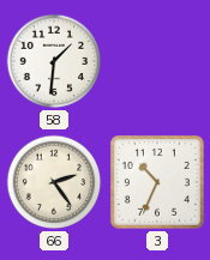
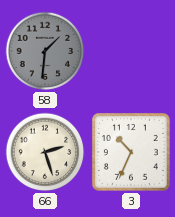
58 dial: white -> grey (45, 51)
66: 2:24 -> 2:27 (45, 152)
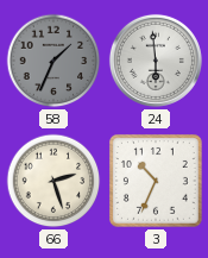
58: 1:31 -> 1:34 (53, 61)
24: none -> 5:59 (156, 61)
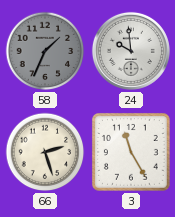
24: 5:59 -> 9:59 (131, 51)
3: 10:34 -> 11:25 (131, 152)
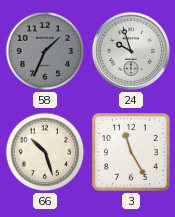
24: 9:59 -> 9:57 (131, 51)
66: 2:27 -> 10:27 (45, 152)
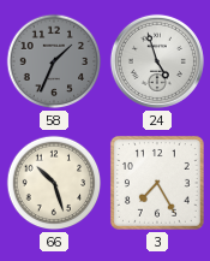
24: 9:57 -> 4:57 (157, 61)
3: 11:25 -> 7:25 (157, 183)
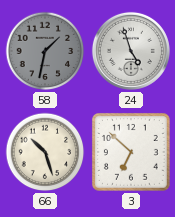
58: 1:34 -> 1:32 (45, 51)
3: 7:25 -> 6:52 (131, 152)
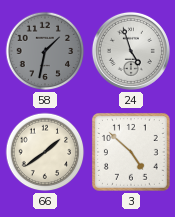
66: 10:27 -> 1:39 (45, 152)
3: 6:52 -> 4:52 (131, 152)
